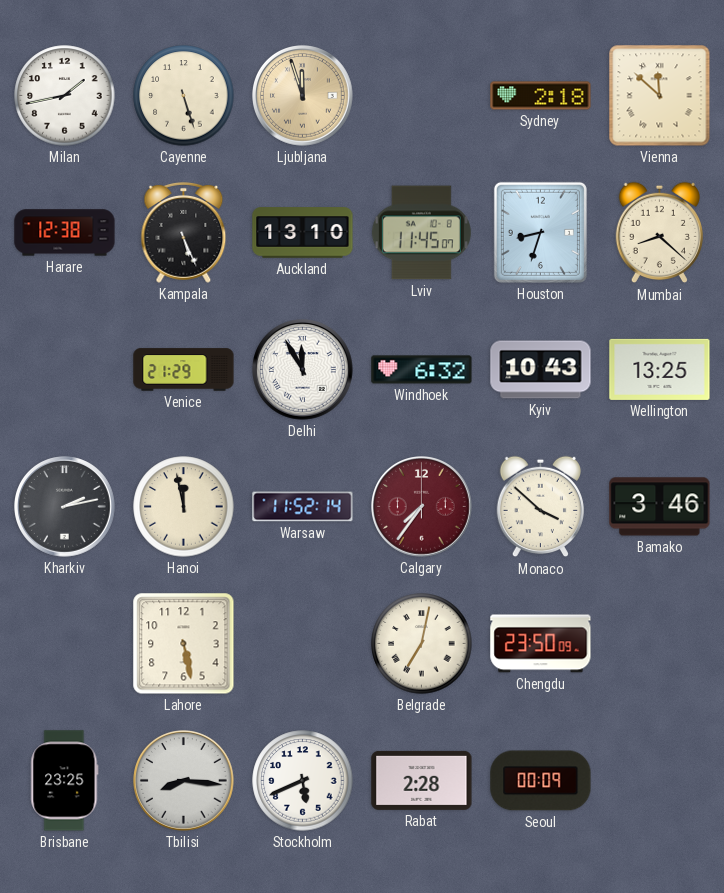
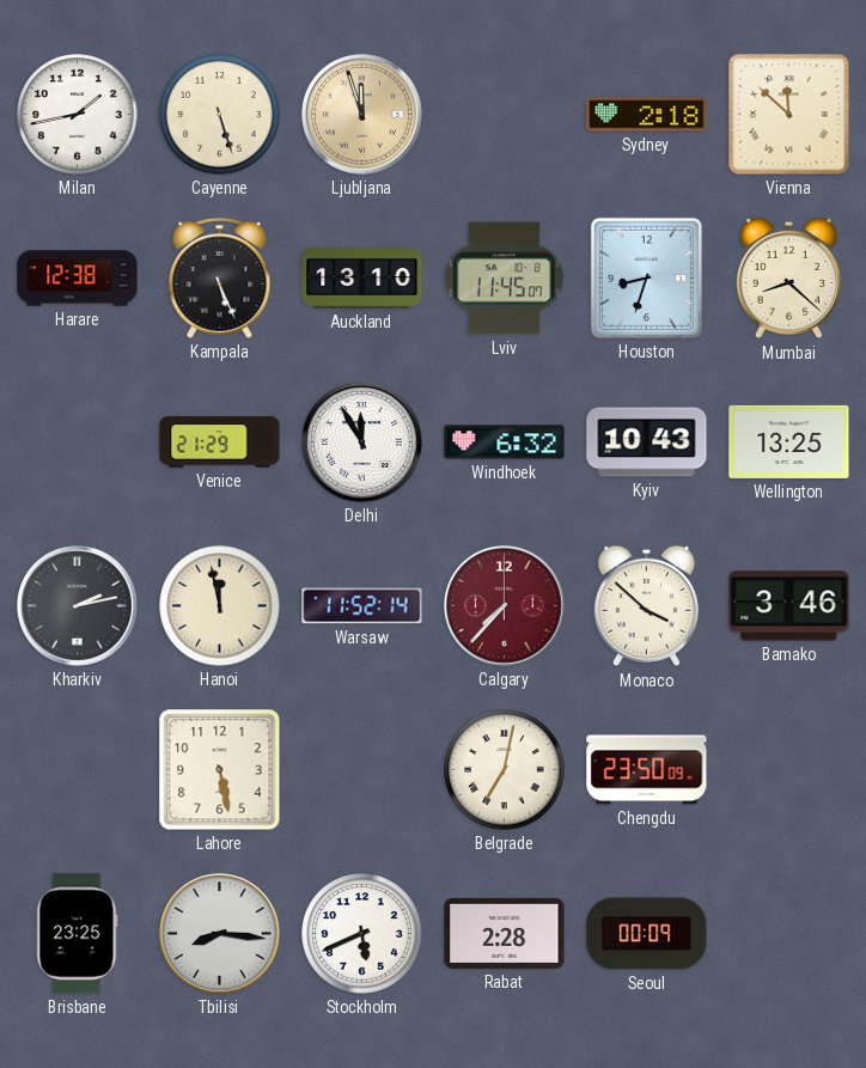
Calgary: 7:36 -> 7:37 (505, 606)
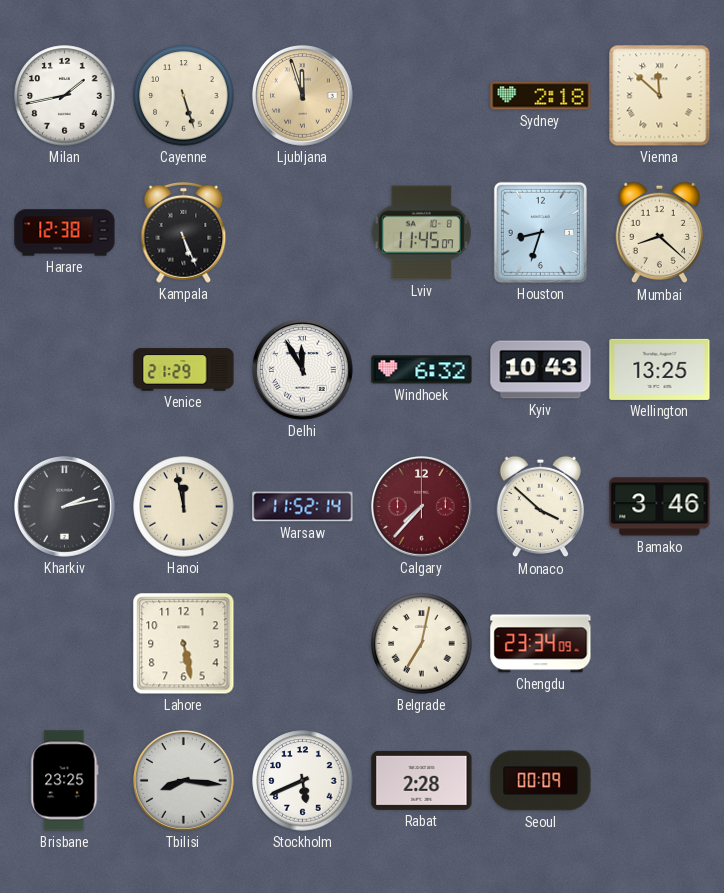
Auckland: 13:10 -> none (362, 279)
Chengdu: 23:50 -> 23:34 (541, 644)
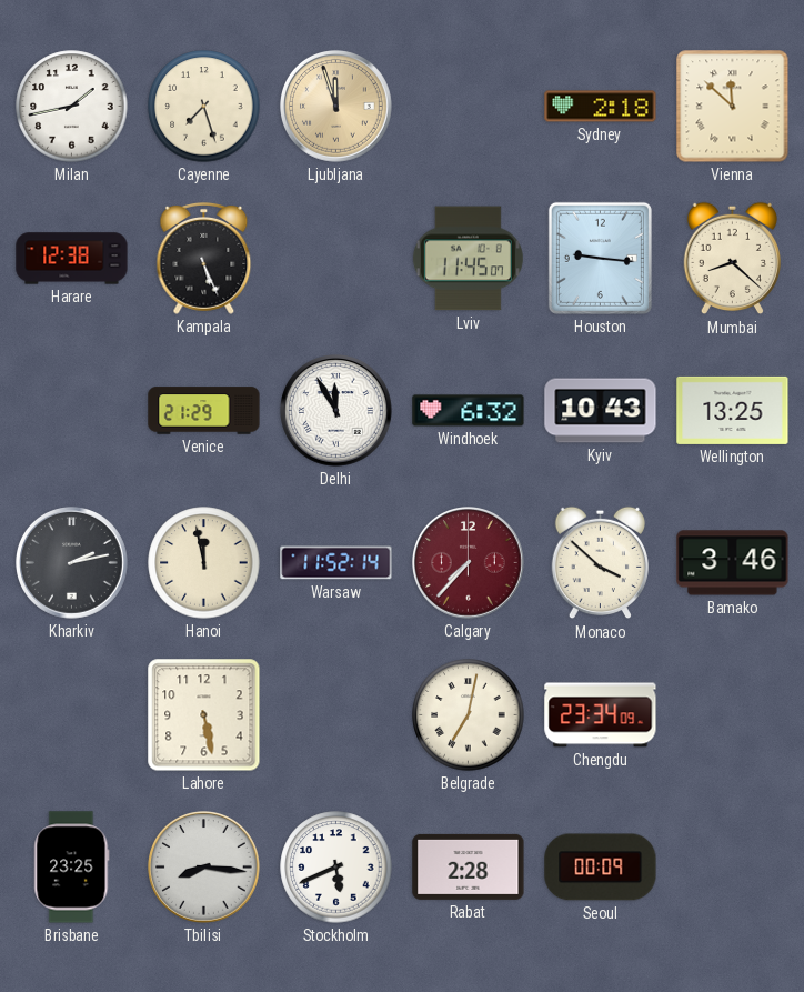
Cayenne: 5:27 -> 7:27 (204, 107)
Houston: 8:33 -> 9:16 (600, 258)
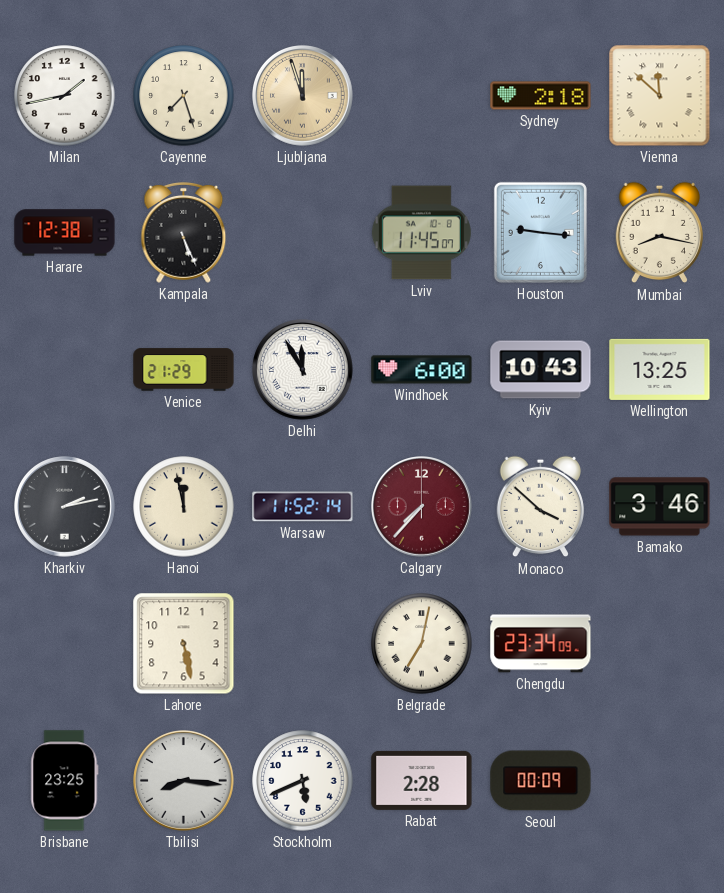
Mumbai: 8:22 -> 8:17 (659, 233)
Windhoek: 6:32 -> 6:00 (422, 370)
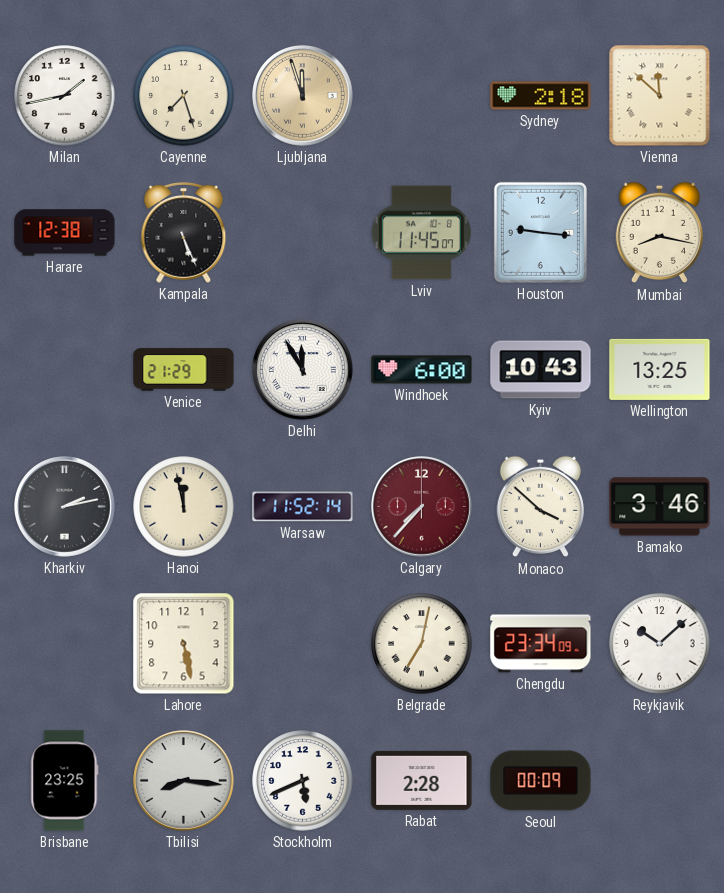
Reykjavik: none -> 10:08 (660, 644)
